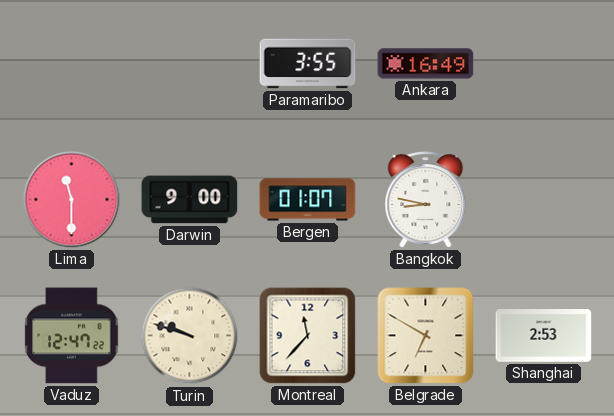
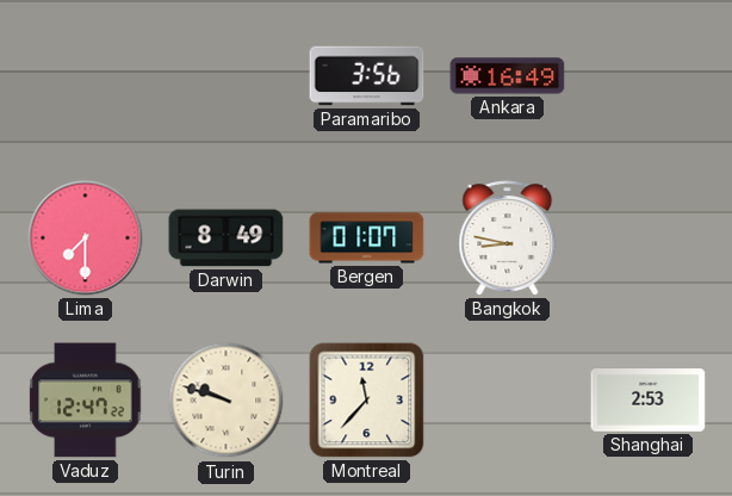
Paramaribo: 3:55 -> 3:56 (367, 76)
Lima: 11:30 -> 7:30 (86, 238)
Darwin: 9:00 -> 8:49 (227, 238)
Belgrade: 6:50 -> none (426, 336)
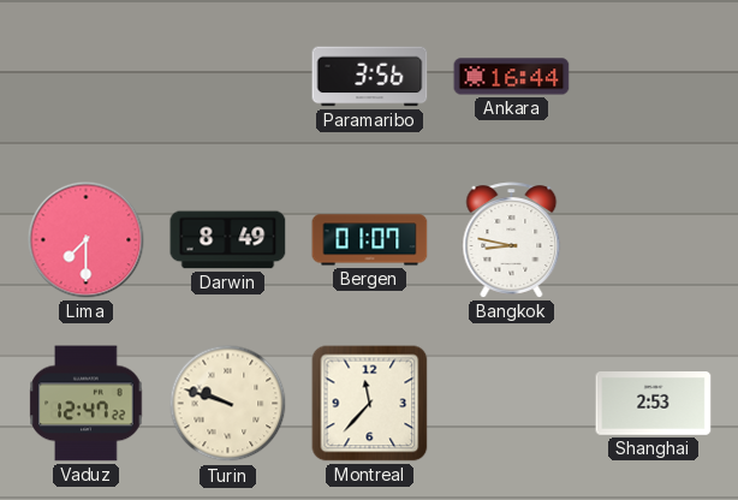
Ankara: 16:49 -> 16:44 (512, 77)
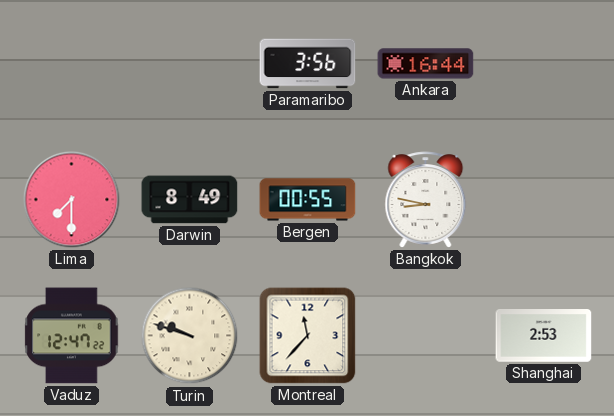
Bergen: 01:07 -> 00:55 (308, 200)
